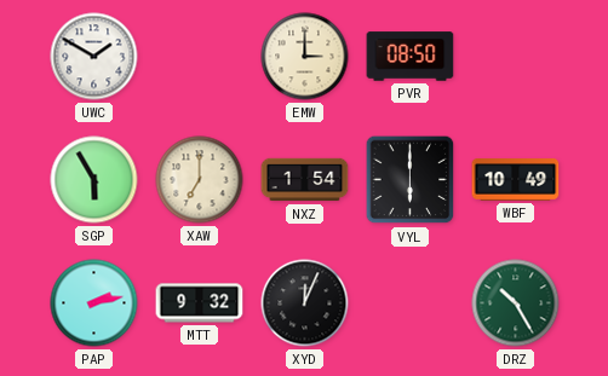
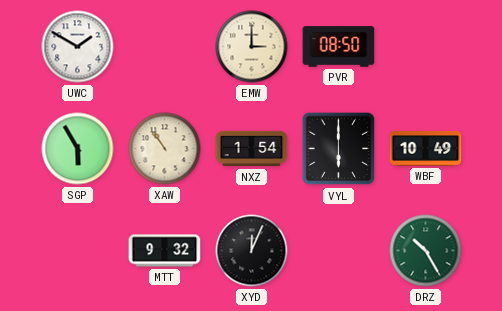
XAW: 7:00 -> 10:54 (165, 149)
PAP: 2:13 -> none (94, 303)
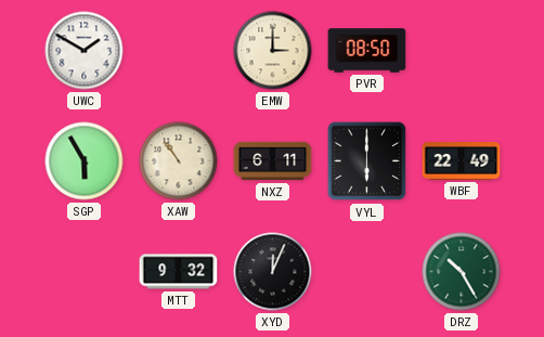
NXZ: 1:54 -> 6:11 (273, 161)
WBF: 10:49 -> 22:49 (462, 161)
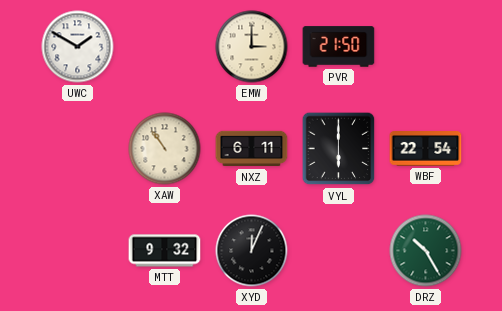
PVR: 08:50 -> 21:50 (339, 47)
SGP: 5:55 -> none (85, 161)
WBF: 22:49 -> 22:54 (426, 149)
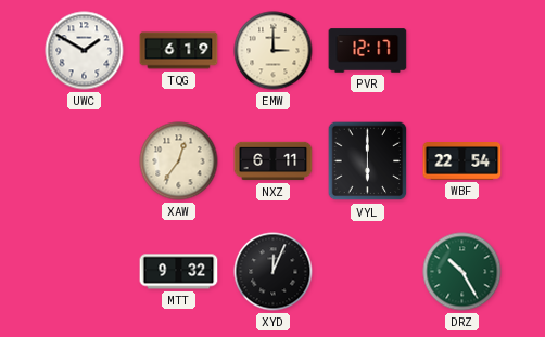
TQG: none -> 6:19 (179, 51)
PVR: 21:50 -> 12:17 (368, 51)
XAW: 10:54 -> 12:36 (179, 161)
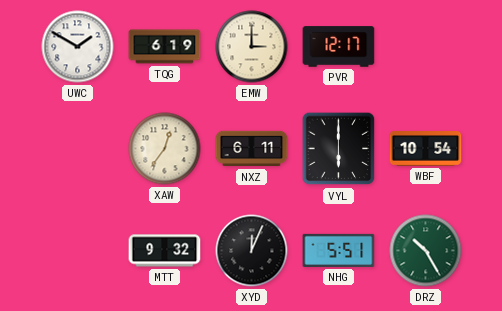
WBF: 22:54 -> 10:54 (426, 149)
NHG: none -> 5:51 (339, 250)
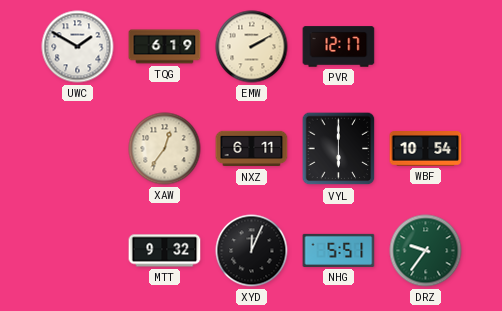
EMW: 3:00 -> 2:10 (252, 47)
DRZ: 10:25 -> 9:36 (426, 251)
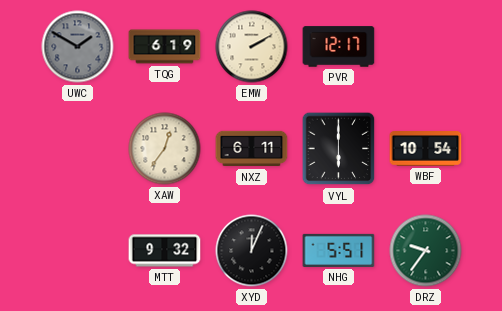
UWC dial: white -> grey (78, 47)
